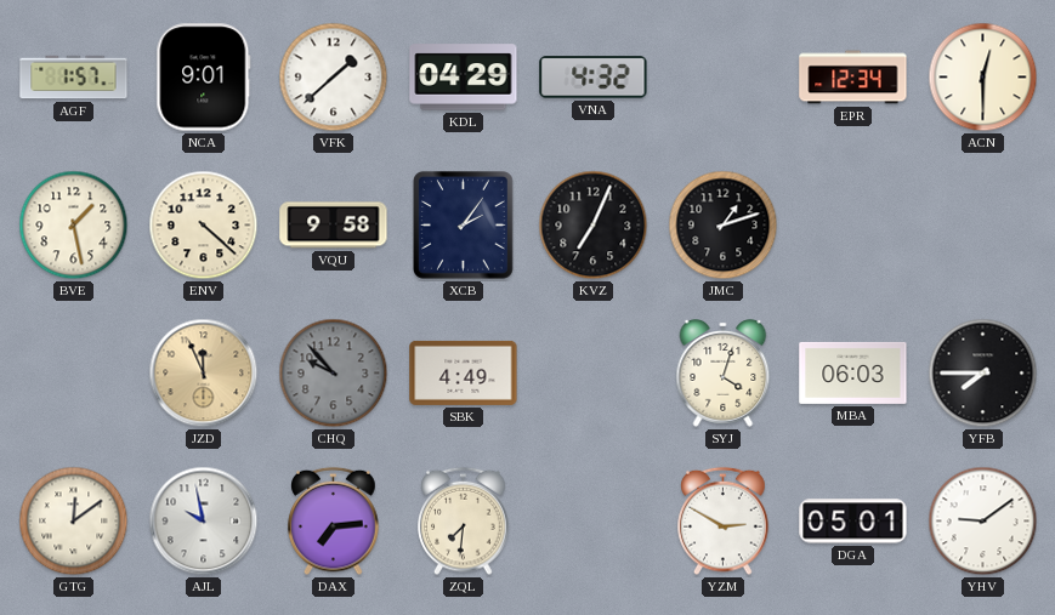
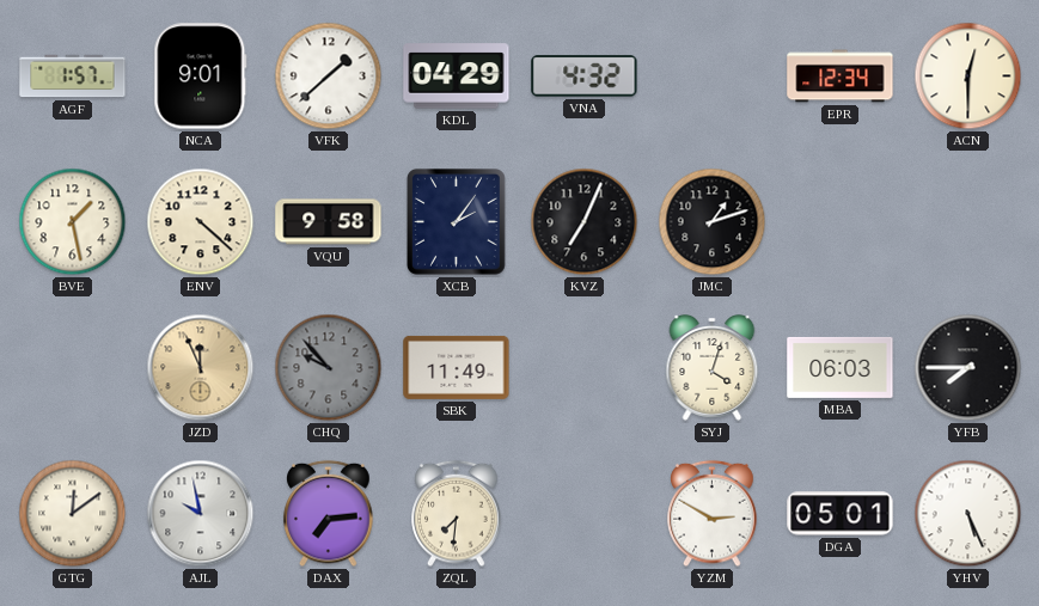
SBK: 4:49 -> 11:49 (457, 367)
YHV: 9:09 -> 5:26 (968, 514)
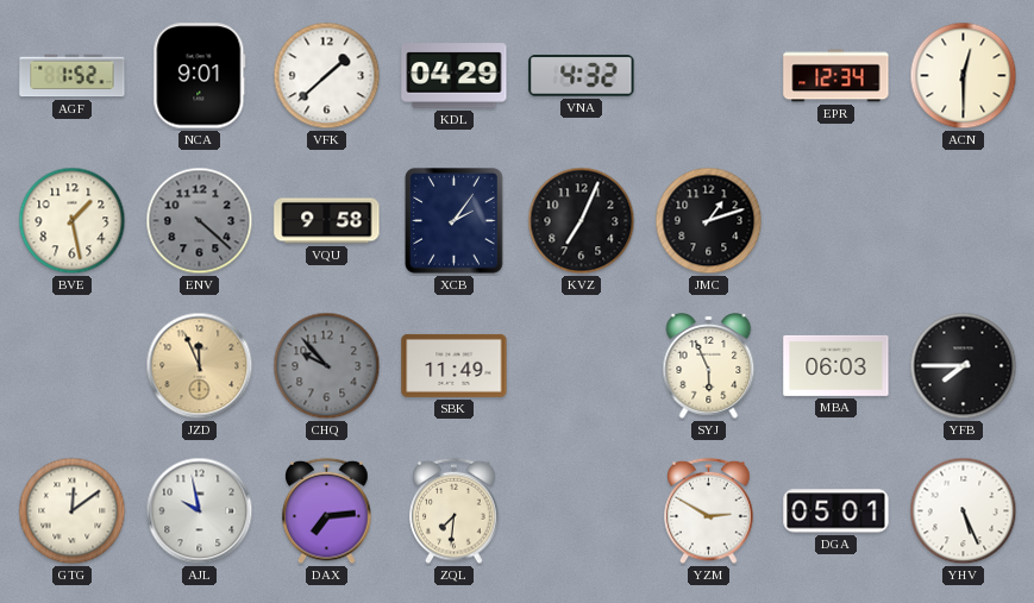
AGF: 1:57 -> 1:52 (73, 76)
ENV dial: cream -> grey (200, 221)
SYJ: 4:03 -> 5:56 (709, 366)
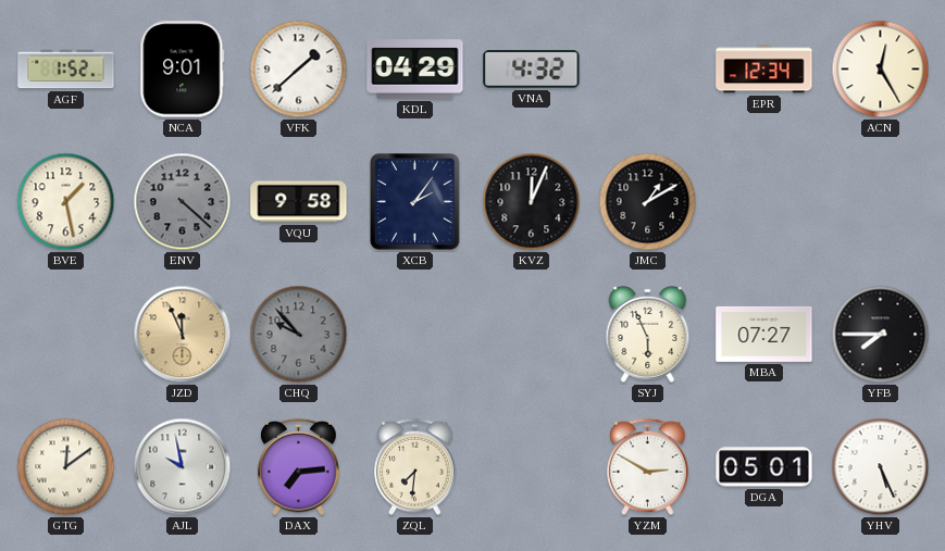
ACN: 12:30 -> 12:25 (881, 70)
KVZ: 7:04 -> 12:04 (532, 202)
JMC: 1:12 -> 1:10 (648, 202)
SBK: 11:49 -> none (455, 365)
MBA: 06:03 -> 07:27 (764, 334)
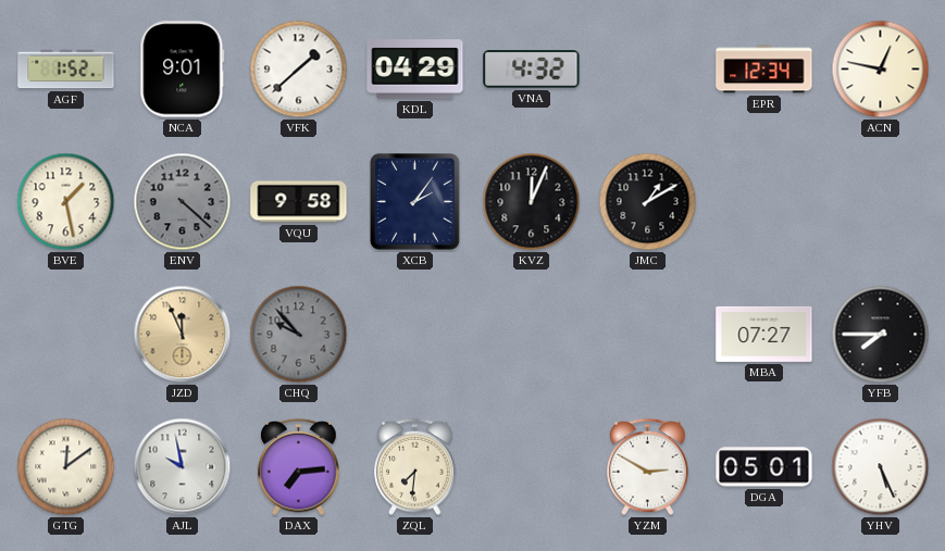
ACN: 12:25 -> 12:47 (881, 70)
SYJ: 5:56 -> none (648, 335)
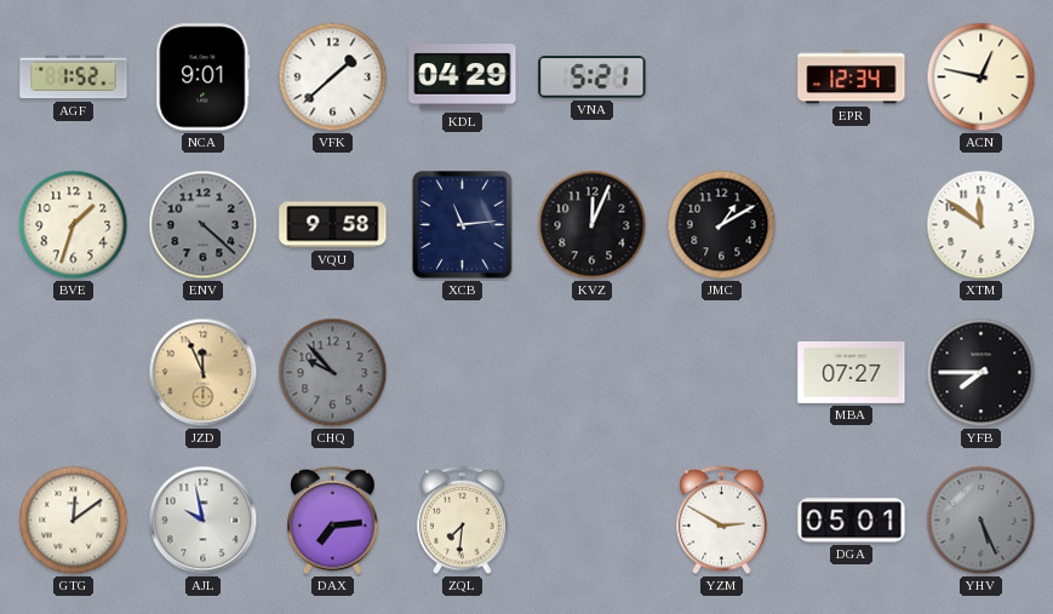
VNA: 4:32 -> 5:21 (593, 78)
BVE: 1:28 -> 1:33 (74, 225)
XCB: 2:06 -> 11:14 (463, 225)
XTM: none -> 11:51 (982, 225)
YHV dial: white -> grey (982, 521)
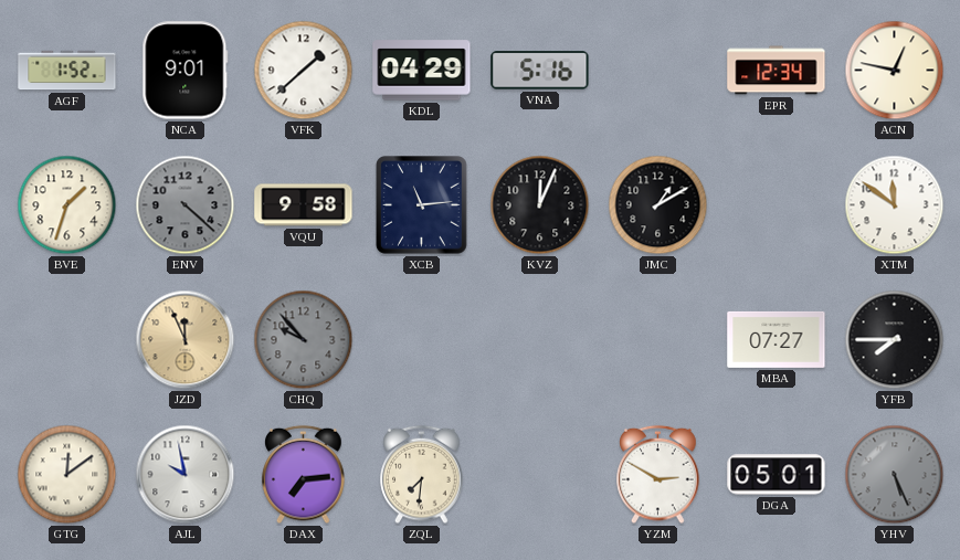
VNA: 5:21 -> 5:16 (540, 71)
